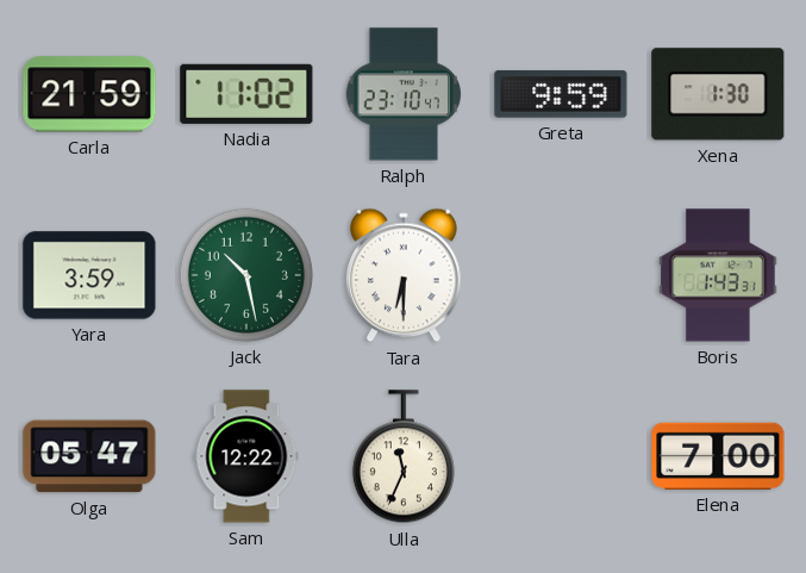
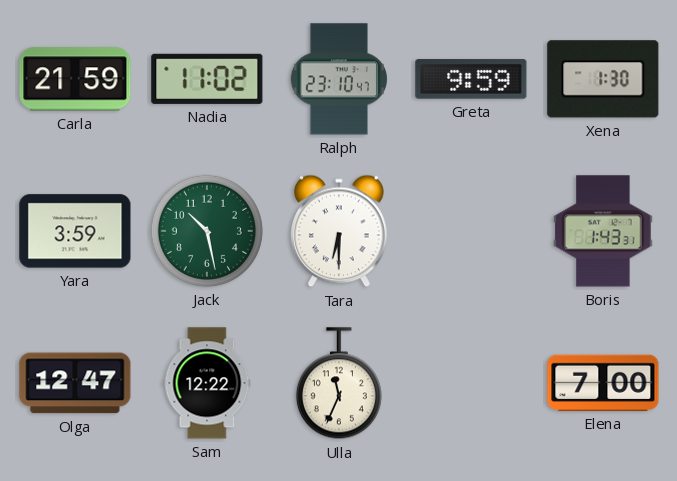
Olga: 05:47 -> 12:47 (75, 383)
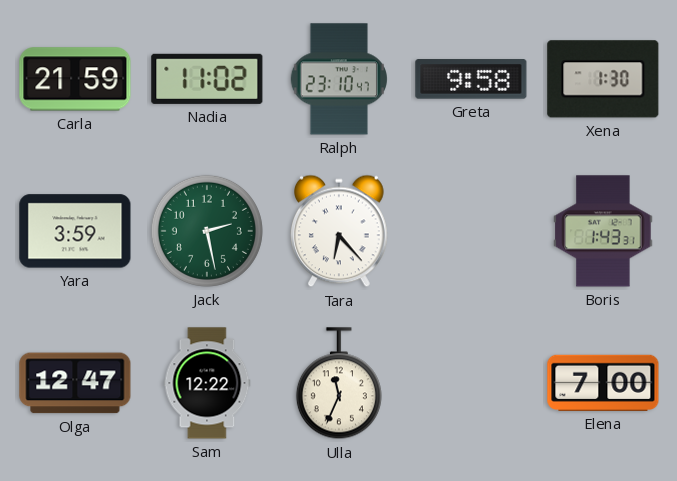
Greta: 9:59 -> 9:58 (471, 79)
Jack: 10:28 -> 2:28 (207, 231)
Tara: 6:30 -> 6:23 (340, 231)
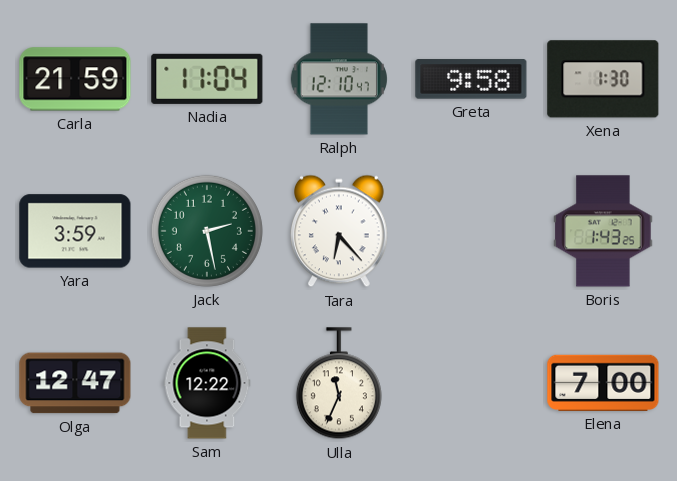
Nadia: 11:02 -> 11:04 (207, 79)
Ralph: 23:10 -> 12:10 (339, 79)
Boris: 1:43:31 -> 1:43:25 (603, 231)
